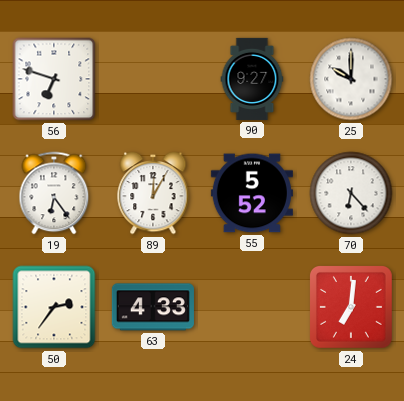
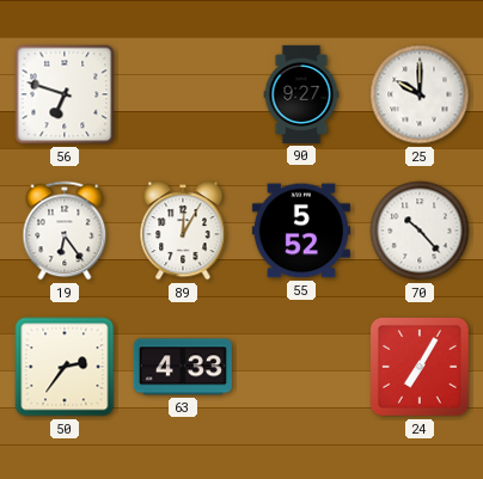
70: 6:23 -> 10:23 (420, 231)
24: 7:01 -> 7:05 (420, 367)
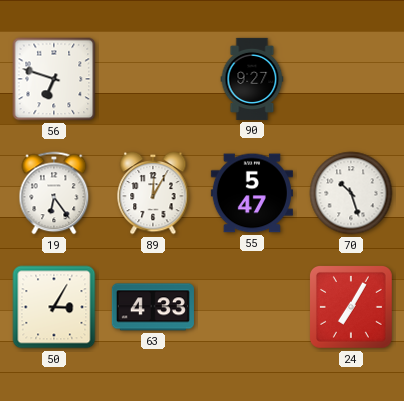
25: 10:00 -> none (420, 94)
55: 5:52 -> 5:47 (252, 193)
70: 10:23 -> 10:27 (351, 193)
50: 2:36 -> 3:05 (54, 307)
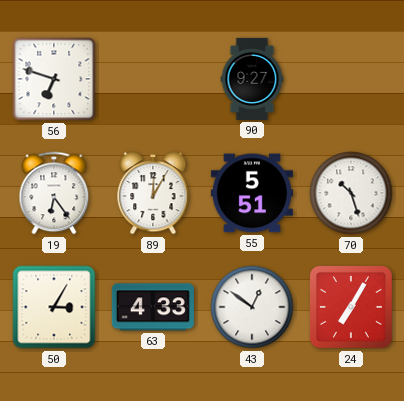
55: 5:47 -> 5:51 (252, 193)
43: none -> 12:51 (252, 307)
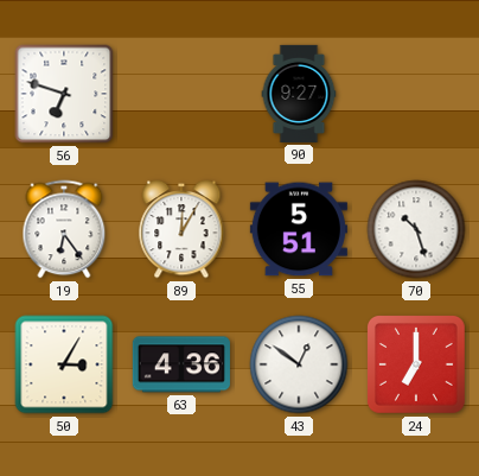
63: 4:33 -> 4:36 (181, 364)
24: 7:05 -> 7:00 (416, 364)
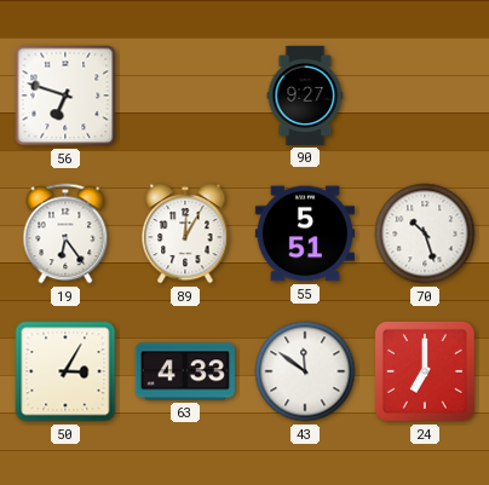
63: 4:36 -> 4:33 (185, 371)
43: 12:51 -> 11:51 (305, 371)
